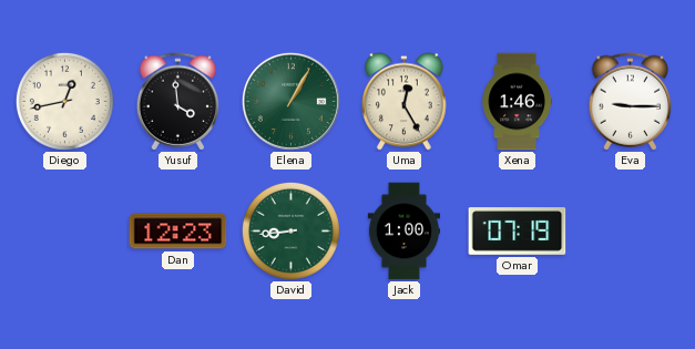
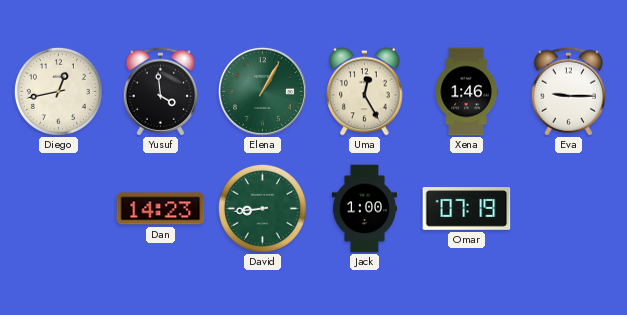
Dan: 12:23 -> 14:23 (161, 209)
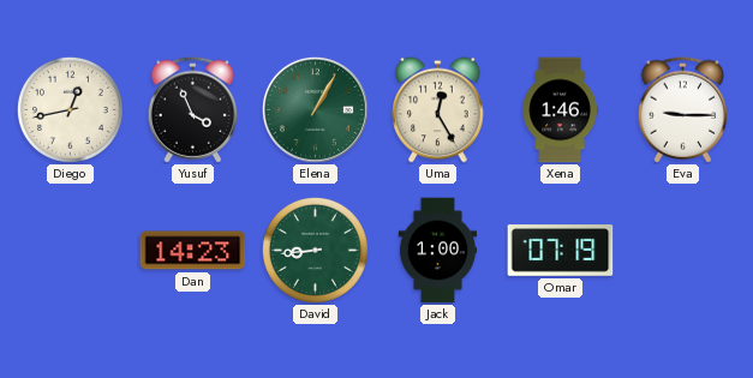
Yusuf: 3:59 -> 3:56 (193, 110)
